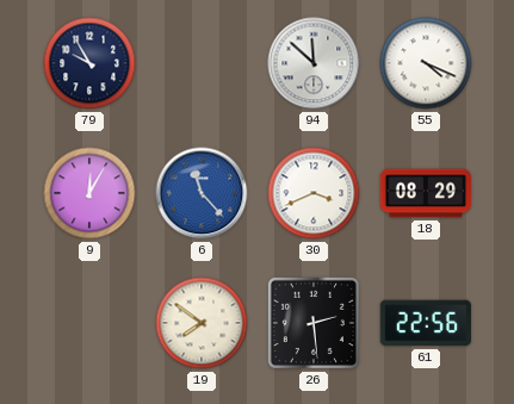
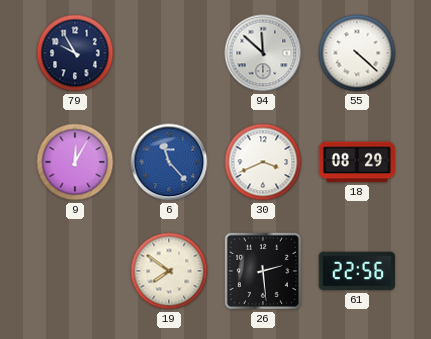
55: 4:19 -> 4:22 (357, 53)
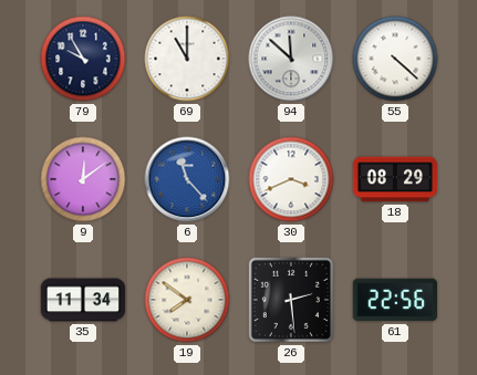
69: none -> 11:00 (187, 59)
9: 12:05 -> 12:09 (83, 179)
35: none -> 11:34 (83, 300)
